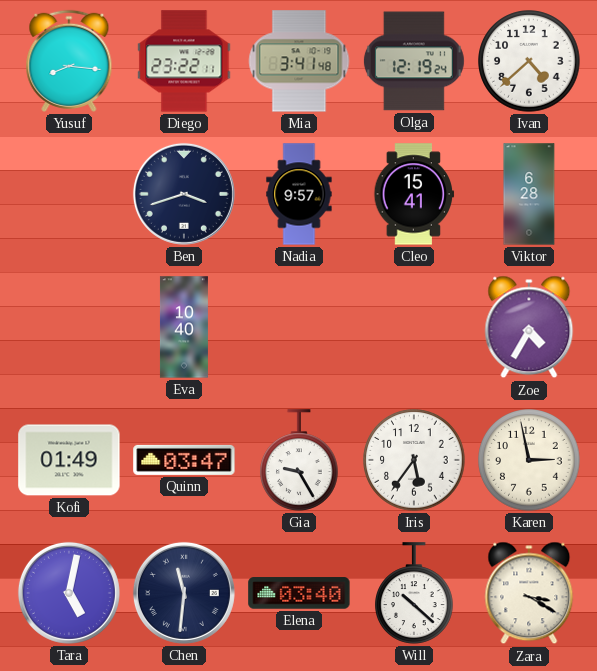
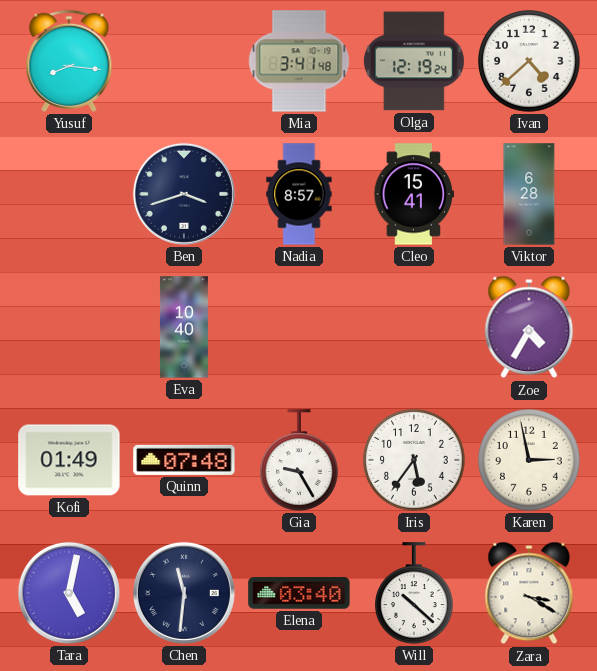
Diego: 23:22 -> none (184, 61)
Nadia: 9:57 -> 8:57 (299, 194)
Quinn: 03:47 -> 07:48 (184, 460)
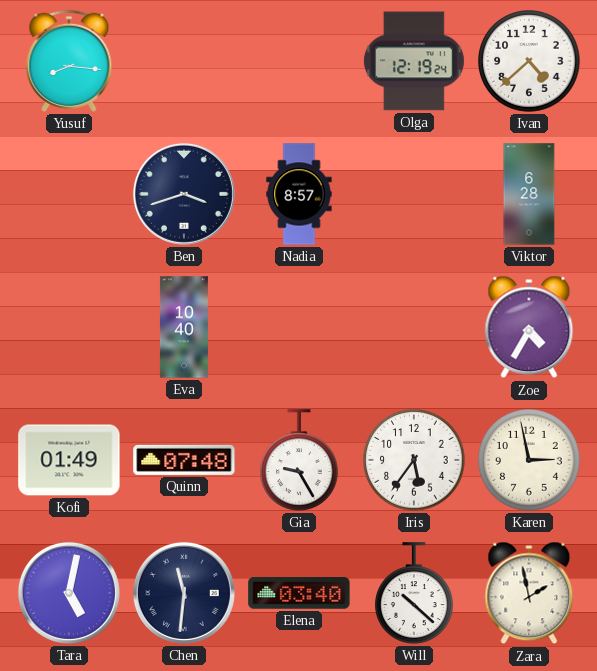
Mia: 3:41 -> none (299, 61)
Cleo: 15:41 -> none (414, 194)
Zara: 3:20 -> 1:58 (529, 593)
